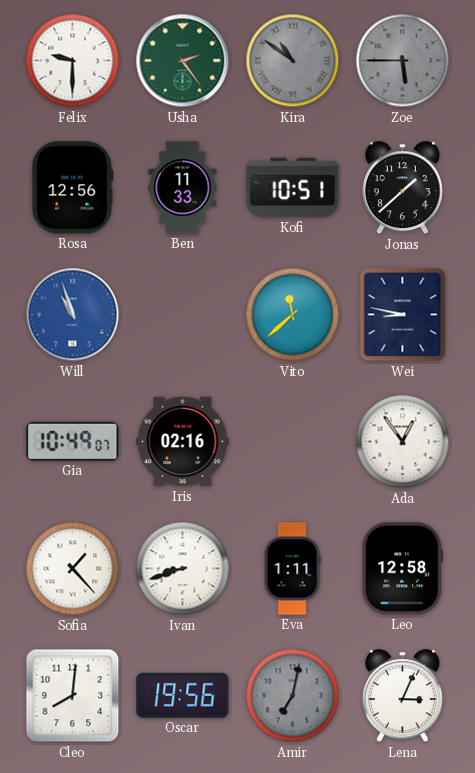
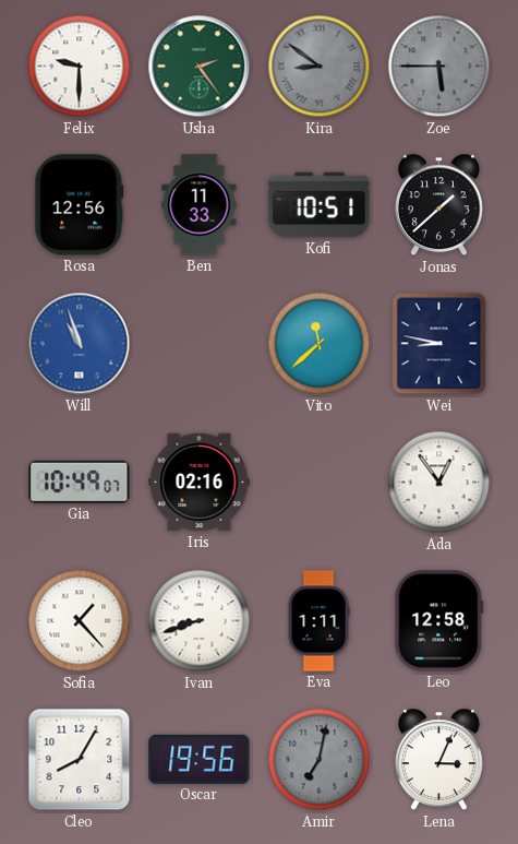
Kira: 10:51 -> 8:51 (320, 67)
Cleo: 8:01 -> 8:05 (80, 760)
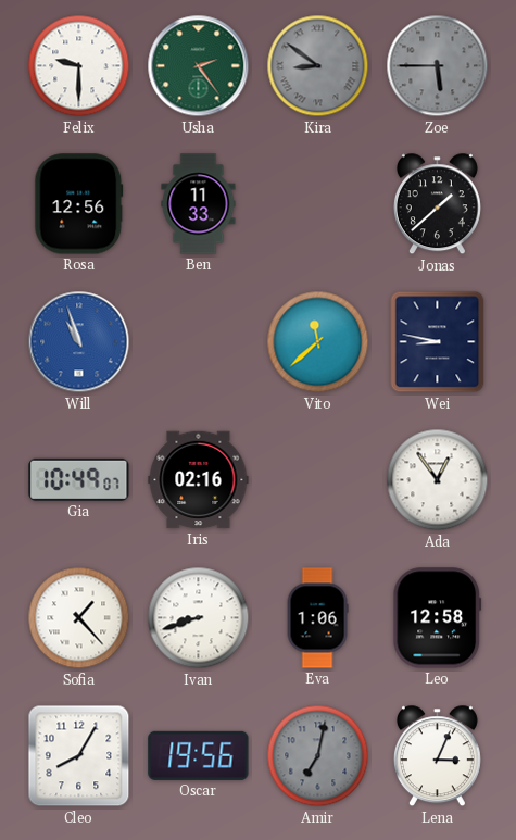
Kofi: 10:51 -> none (320, 205)
Eva: 1:11 -> 1:06 (317, 618)
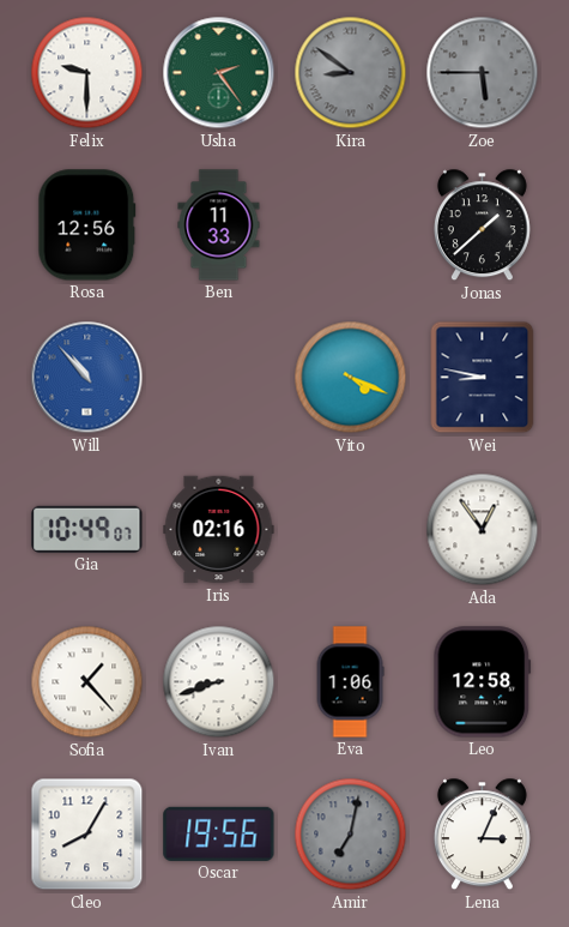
Will: 10:57 -> 10:53 (87, 378)
Vito: 11:38 -> 4:19 (351, 378)
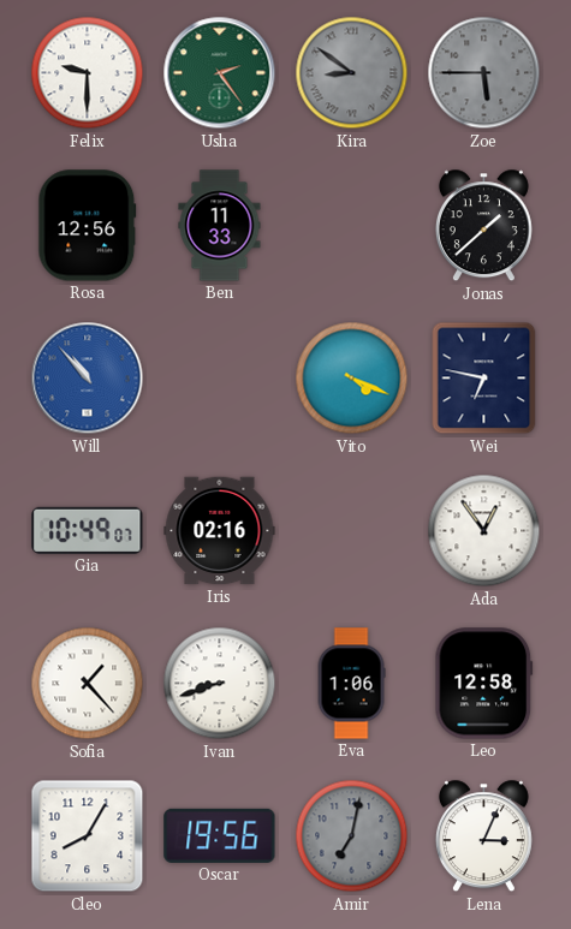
Wei: 8:47 -> 6:47 (484, 379)
